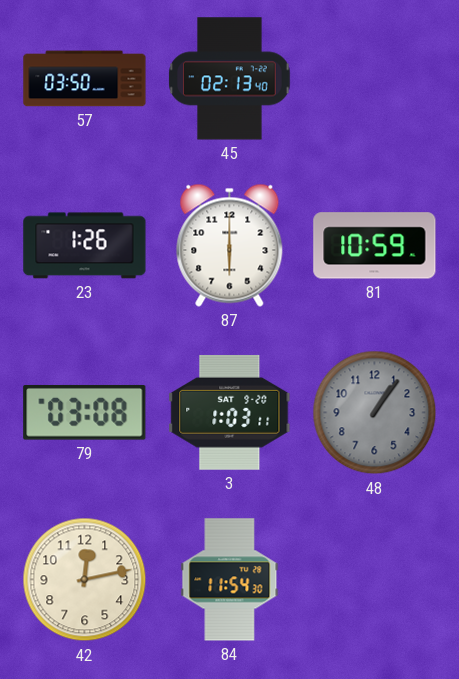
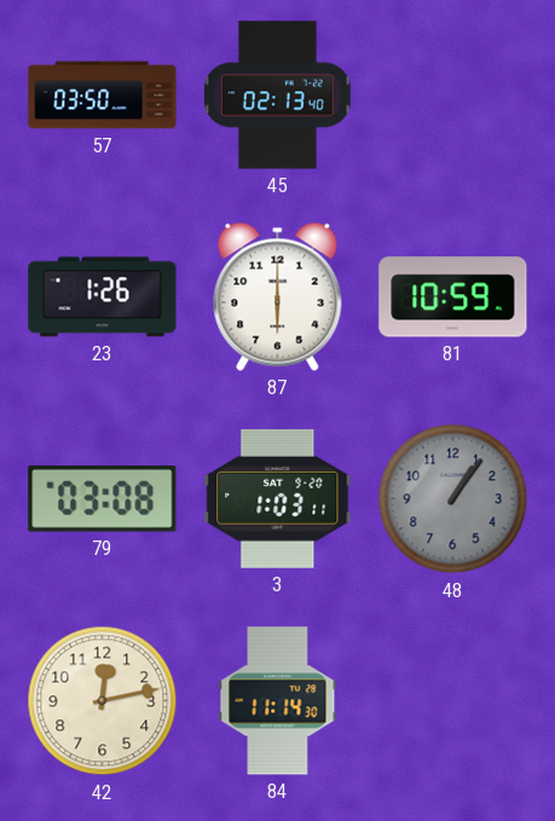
84: 11:54 -> 11:14 (278, 701)
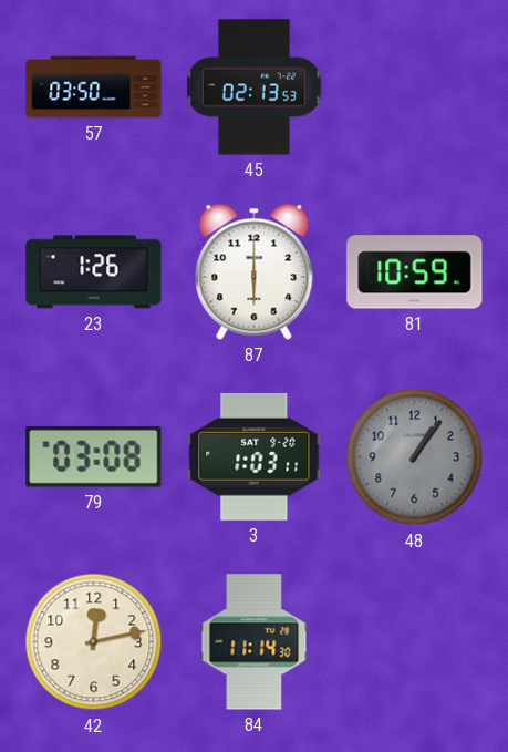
45: 02:13:40 -> 02:13:53 (255, 87)
